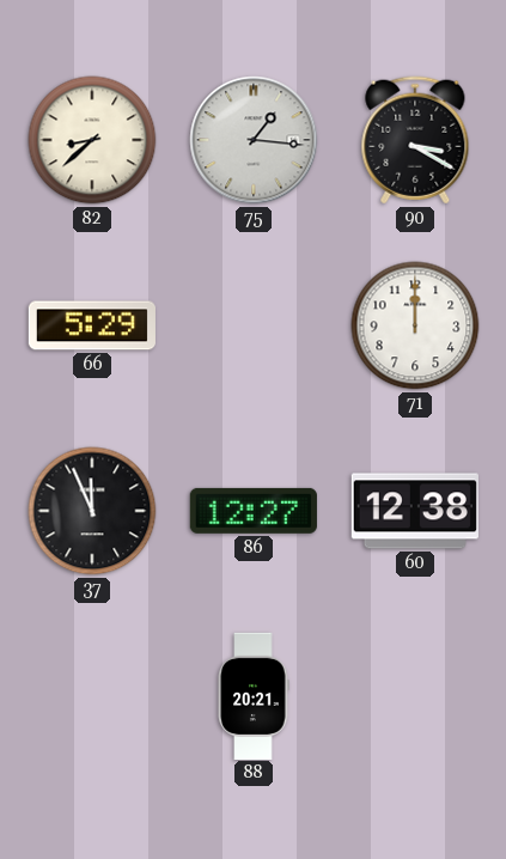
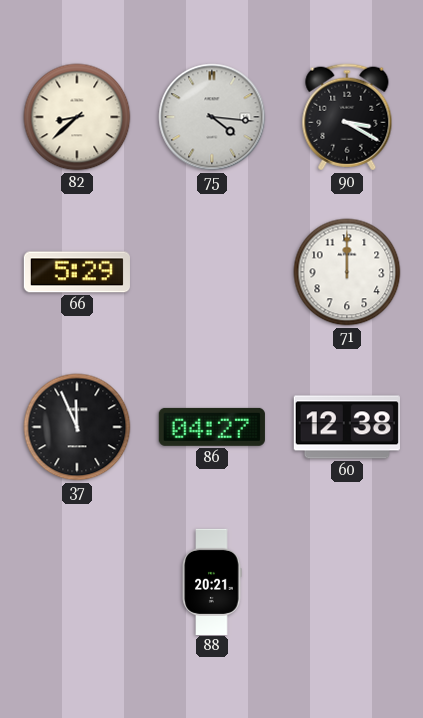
75: 1:16 -> 4:16 (212, 117)
86: 12:27 -> 04:27 (212, 427)
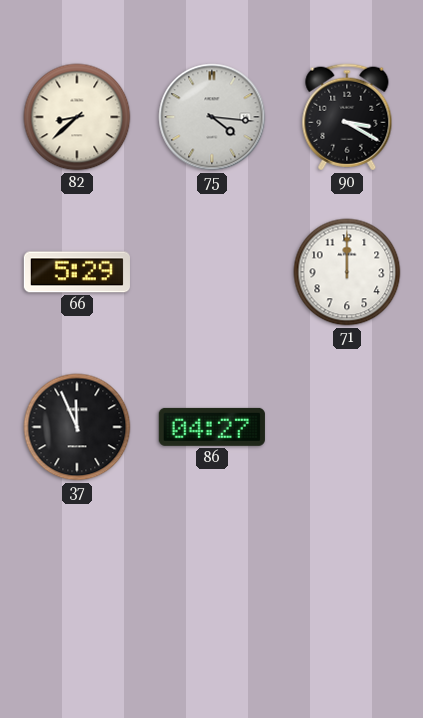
60: 12:38 -> none (347, 427)
88: 20:21 -> none (212, 581)
